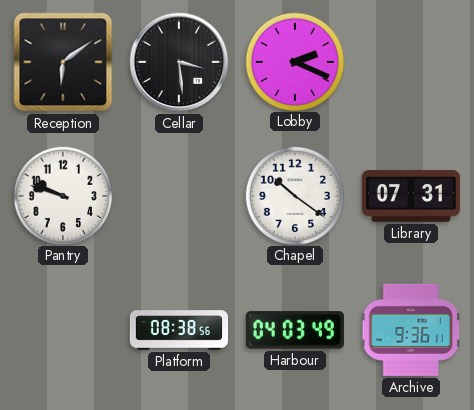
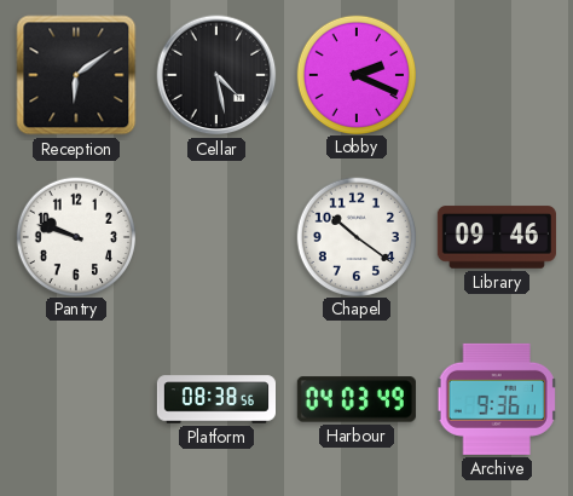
Cellar: 3:29 -> 4:28 (216, 75)
Library: 07:31 -> 09:46 (497, 237)
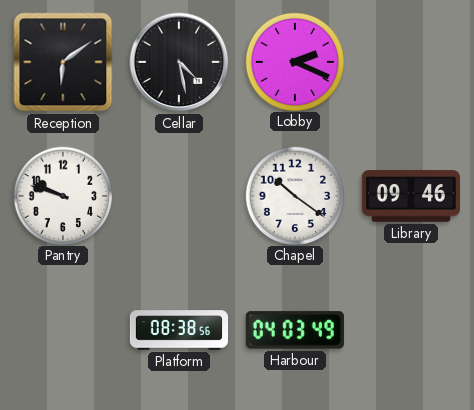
Archive: 9:36 -> none (497, 399)
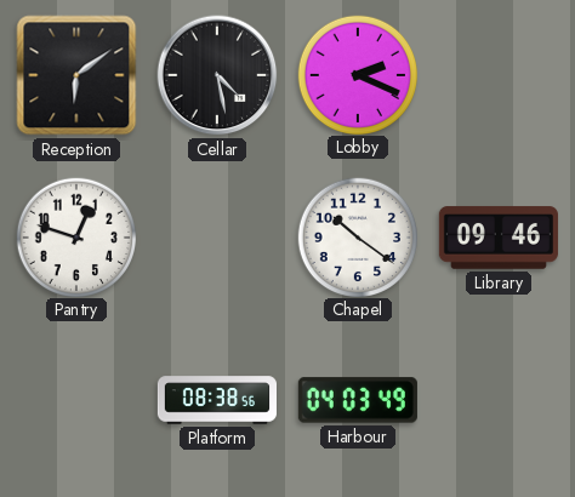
Pantry: 9:48 -> 12:48 (75, 236)
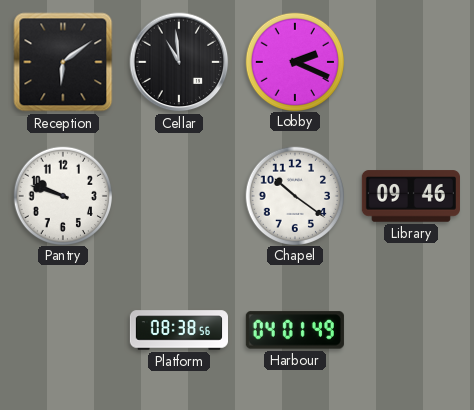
Cellar: 4:28 -> 10:59 (179, 62)
Pantry: 12:48 -> 9:48 (62, 195)
Harbour: 04:03 -> 04:01 (295, 330)
